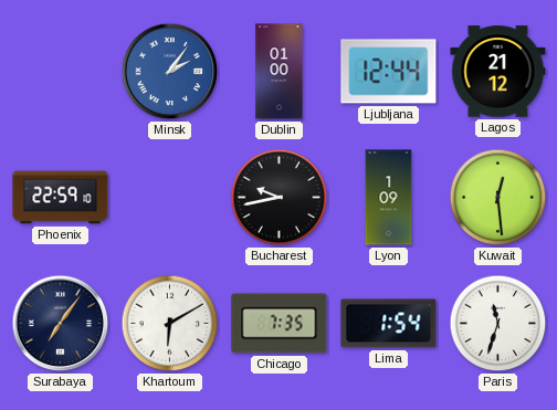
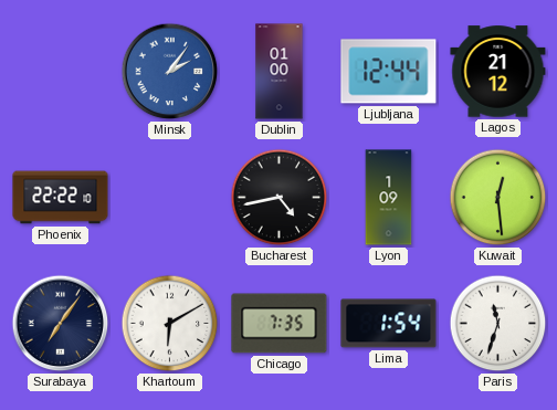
Phoenix: 22:59 -> 22:22 (61, 198)
Bucharest: 9:43 -> 4:43 (280, 198)
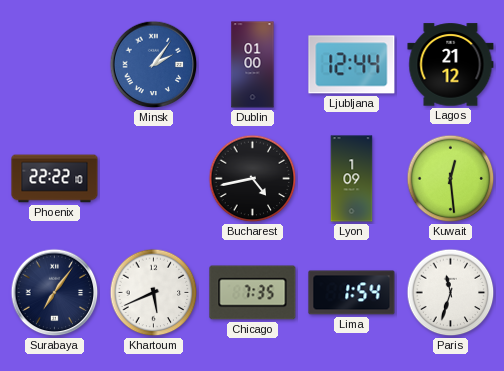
Khartoum: 6:10 -> 5:41 (154, 293)
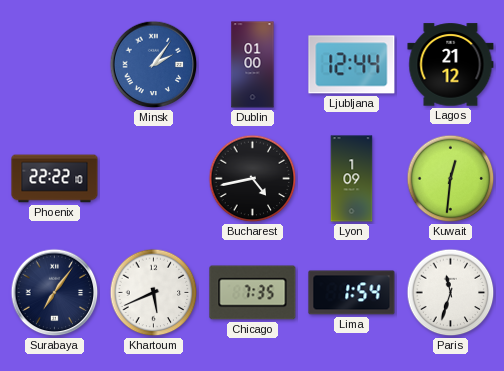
Kuwait: 12:29 -> 12:31 (451, 179)
